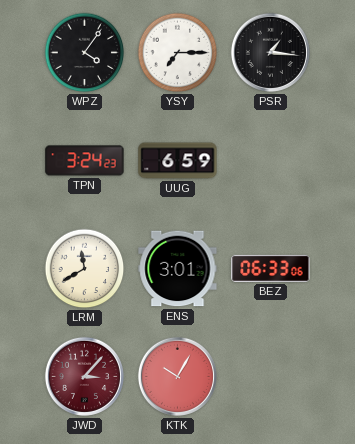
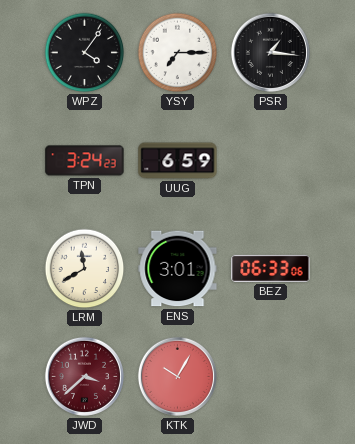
JWD: 3:07 -> 3:38 (84, 376)
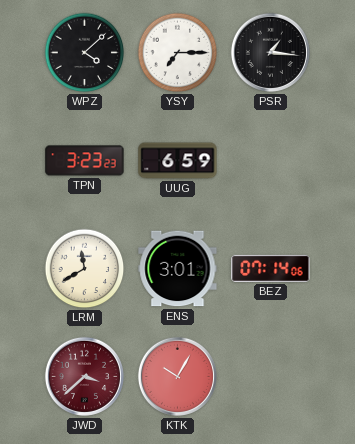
WPZ: 4:06 -> 4:08 (85, 53)
TPN: 3:24 -> 3:23 (85, 161)
BEZ: 06:33 -> 07:14 (271, 268)
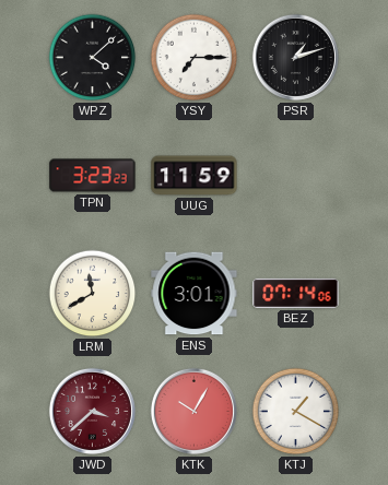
PSR: 1:16 -> 1:12 (295, 57)
UUG: 6:59 -> 11:59 (195, 176)
KTJ: none -> 1:20 (296, 412)
